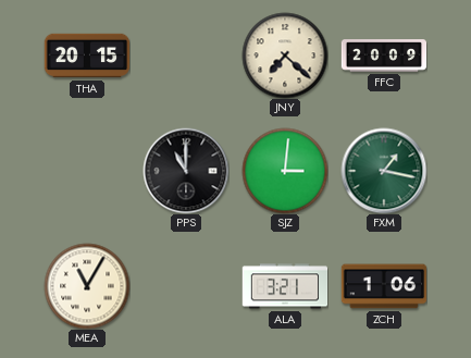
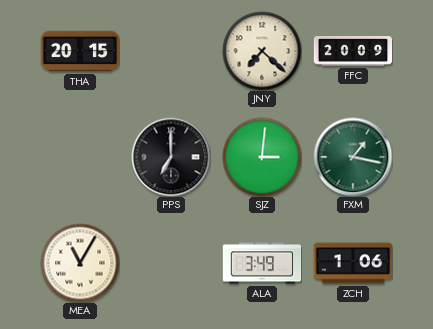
PPS: 11:00 -> 7:00 (171, 157)
ALA: 3:21 -> 3:49 (262, 263)
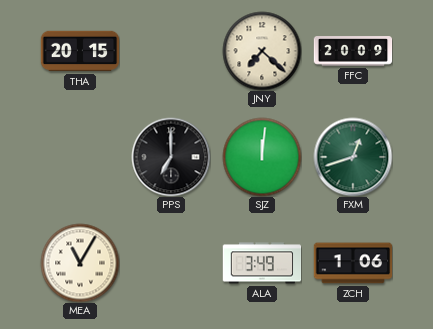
SJZ: 3:01 -> 12:01 (262, 157)
FXM: 1:17 -> 12:42 (353, 157)
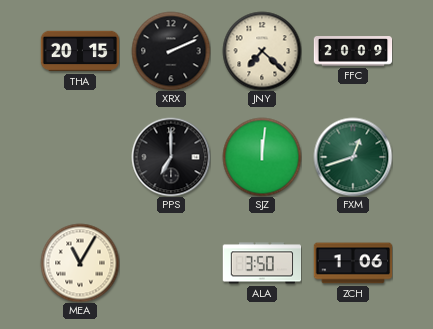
XRX: none -> 2:11 (171, 51)
ALA: 3:49 -> 3:50 (262, 263)
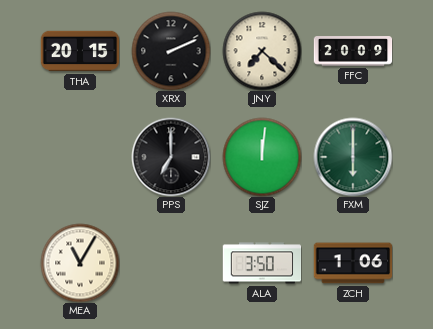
FXM: 12:42 -> 6:00 (353, 157)
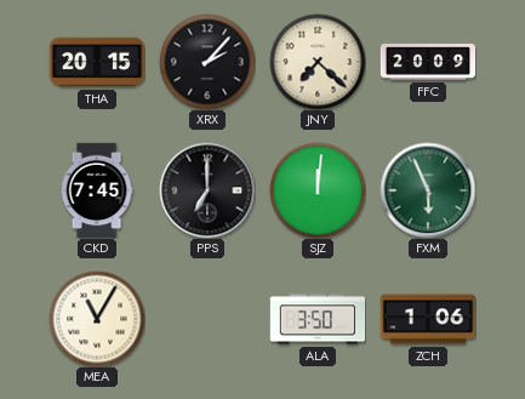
XRX: 2:11 -> 2:07 (207, 62)
CKD: none -> 7:45 (97, 190)
FXM: 6:00 -> 5:56 (428, 190)
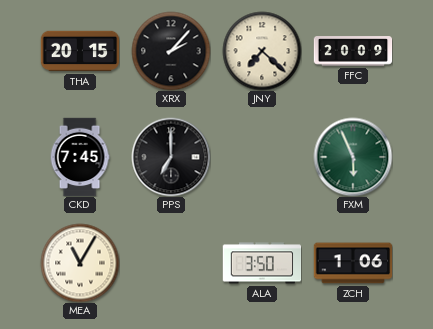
SJZ: 12:01 -> none (318, 190)
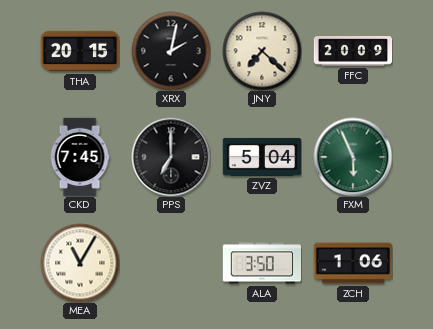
XRX: 2:07 -> 2:02 (171, 51)
ZVZ: none -> 5:04 (262, 157)
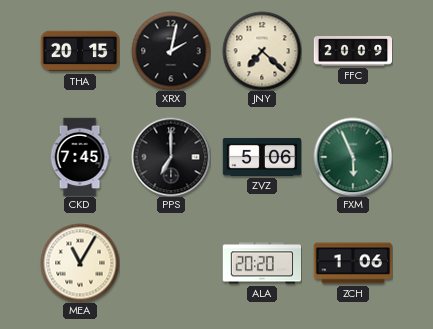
ZVZ: 5:04 -> 5:06 (262, 157)
ALA: 3:50 -> 20:20 (262, 263)
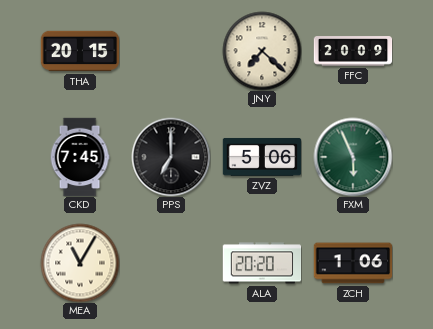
XRX: 2:02 -> none (171, 51)
